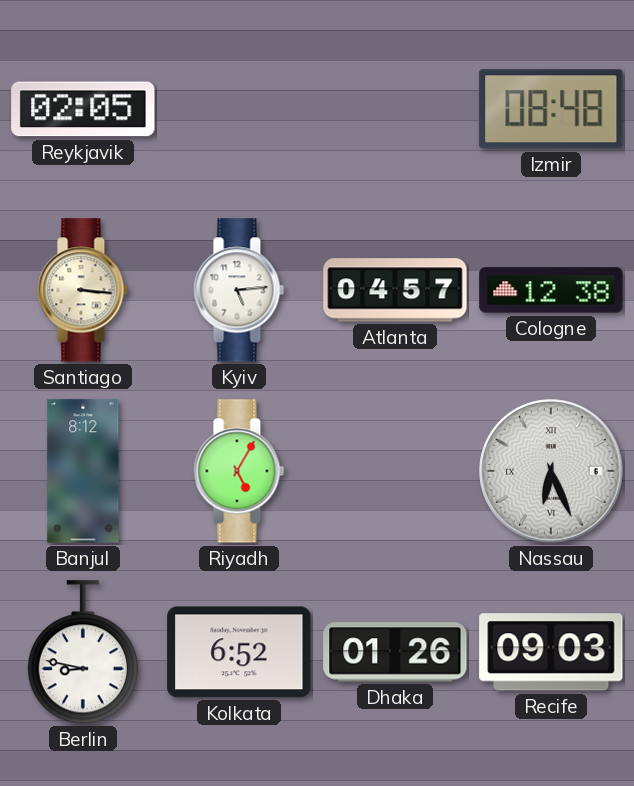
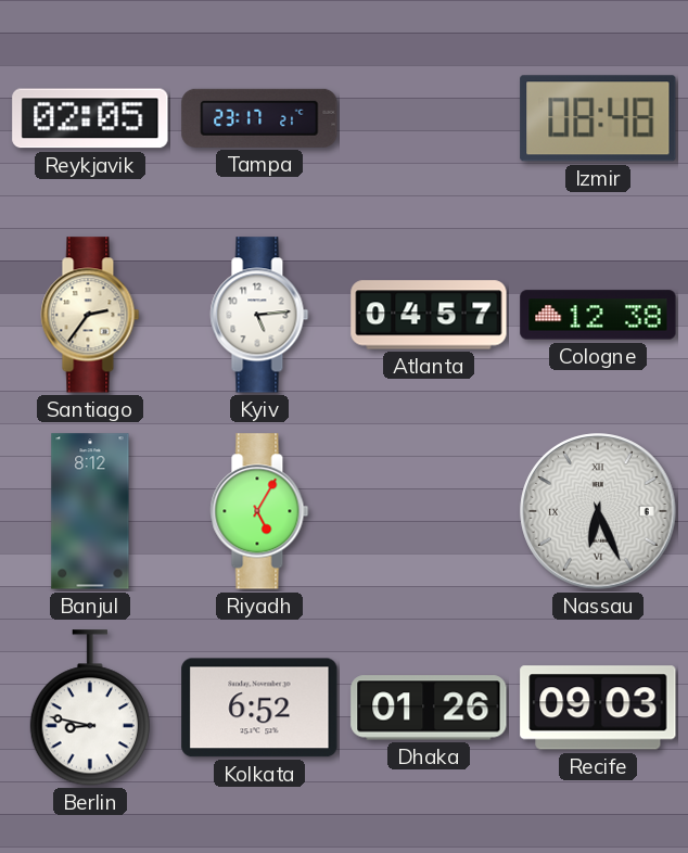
Tampa: none -> 23:17 (259, 118)
Santiago: 3:16 -> 2:36 (90, 315)
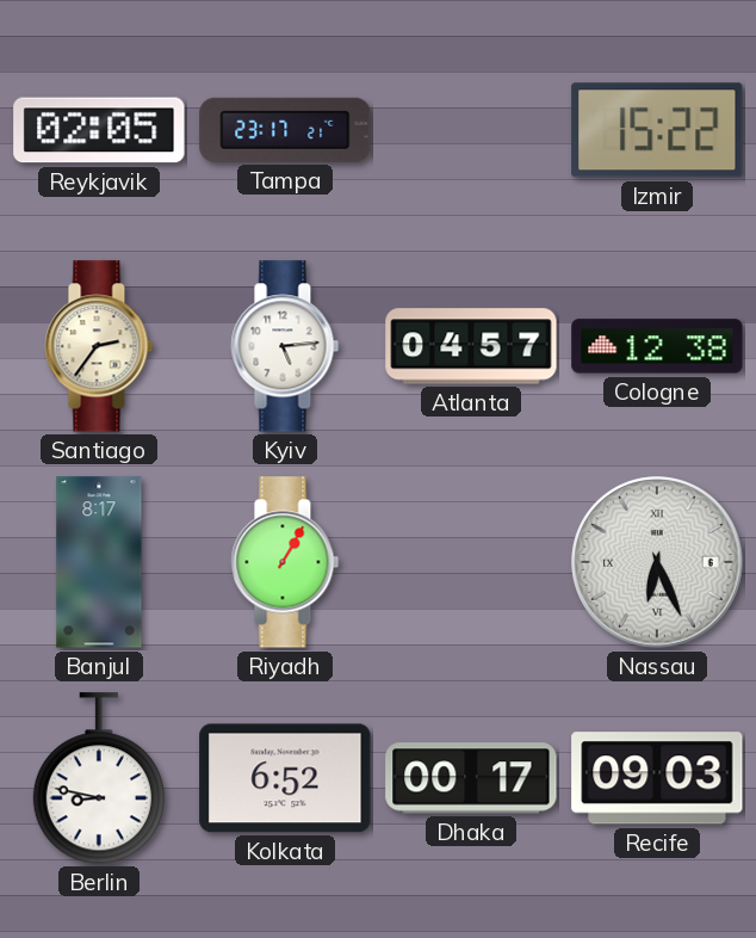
Izmir: 08:48 -> 15:22 (657, 130)
Banjul: 8:12 -> 8:17 (99, 562)
Riyadh: 5:05 -> 1:05 (285, 562)
Dhaka: 01:26 -> 00:17 (471, 778)
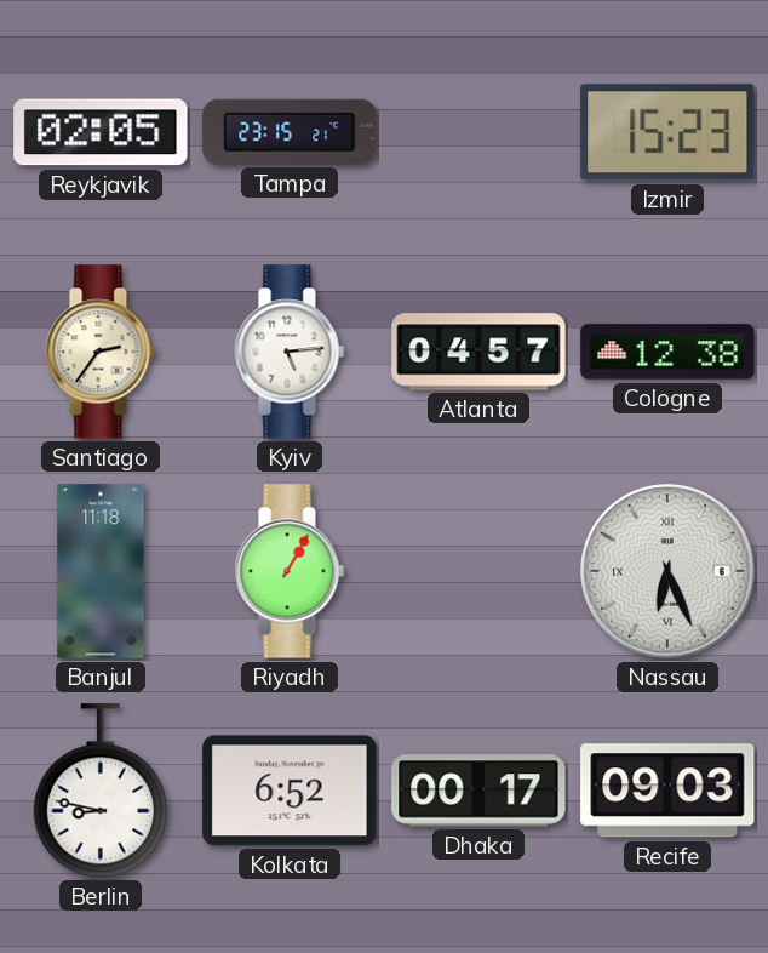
Tampa: 23:17 -> 23:15 (290, 132)
Izmir: 15:22 -> 15:23 (667, 132)
Banjul: 8:17 -> 11:18 (101, 571)
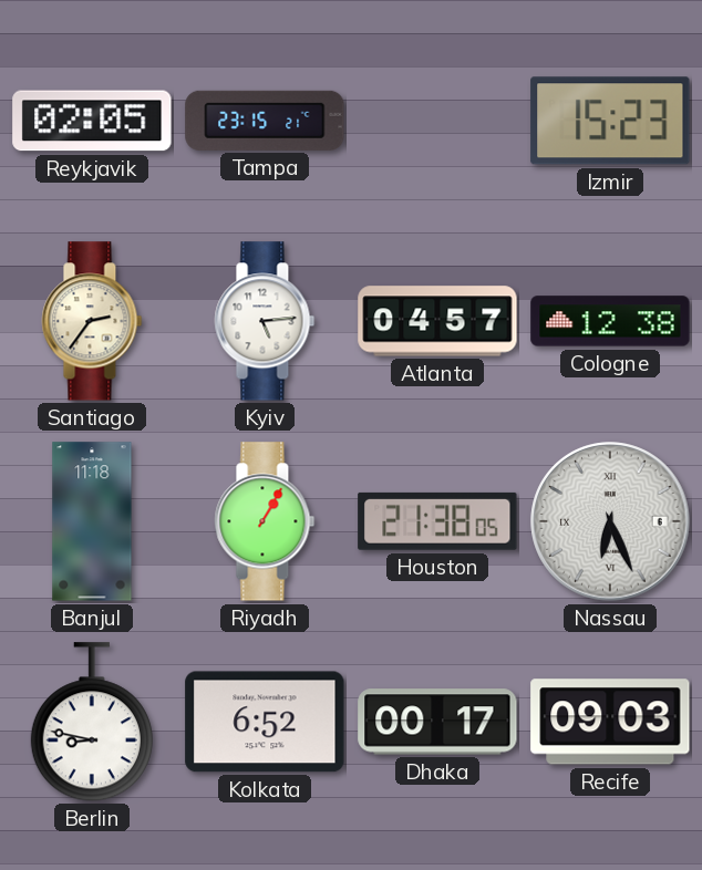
Houston: none -> 21:38 (437, 521)
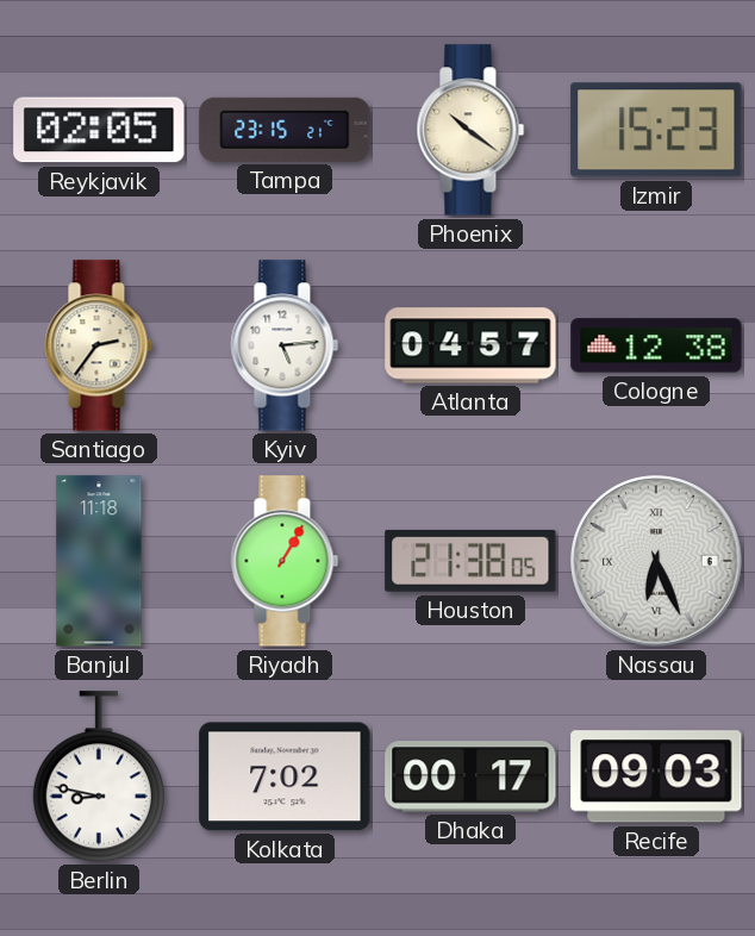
Phoenix: none -> 10:21 (470, 130)
Kolkata: 6:52 -> 7:02 (285, 776)
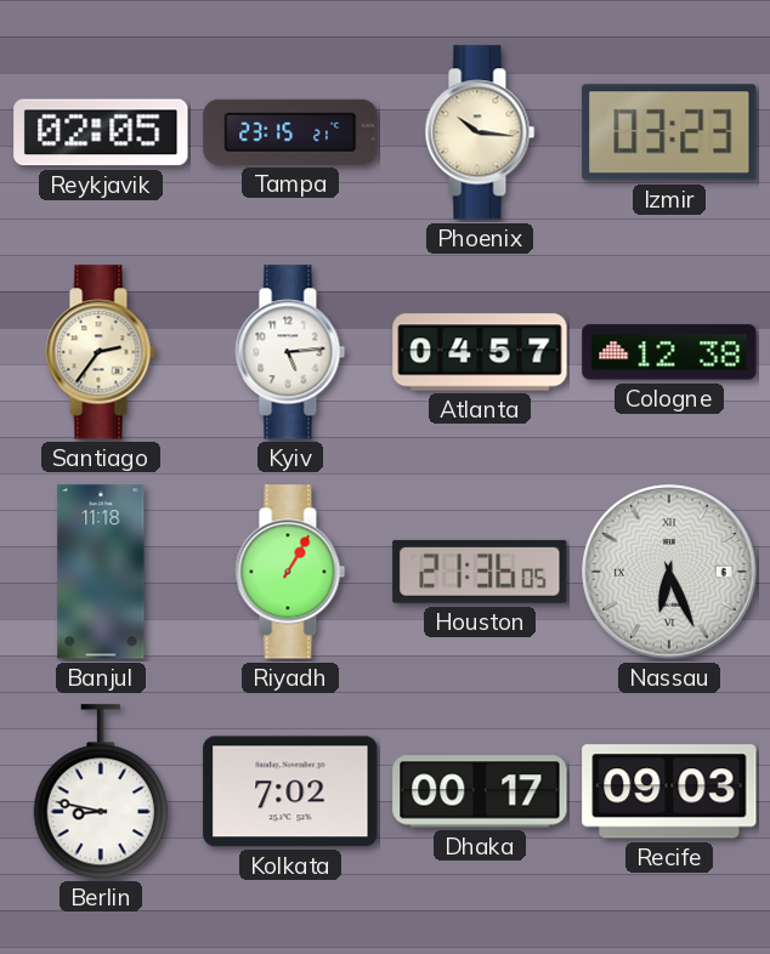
Phoenix: 10:21 -> 10:16 (480, 132)
Izmir: 15:23 -> 03:23 (669, 132)
Houston: 21:38 -> 21:36 (480, 572)
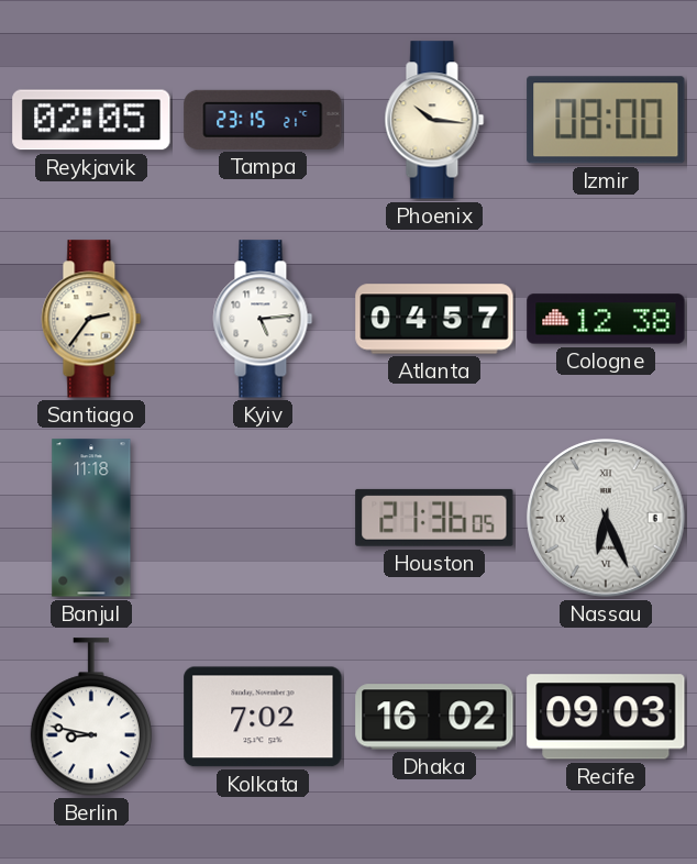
Izmir: 03:23 -> 08:00 (606, 120)
Riyadh: 1:05 -> none (290, 572)
Dhaka: 00:17 -> 16:02 (434, 717)
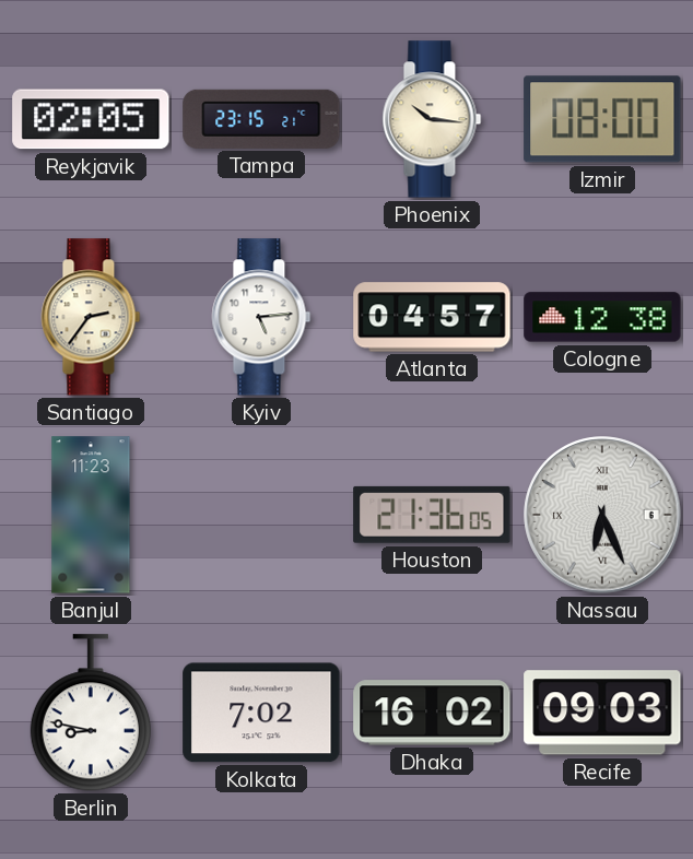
Banjul: 11:18 -> 11:23 (91, 515)
